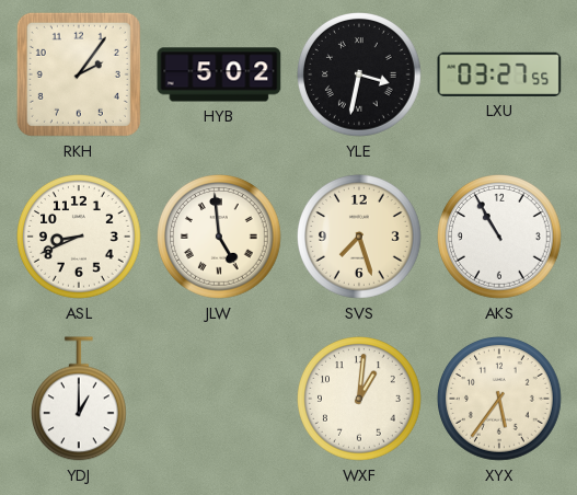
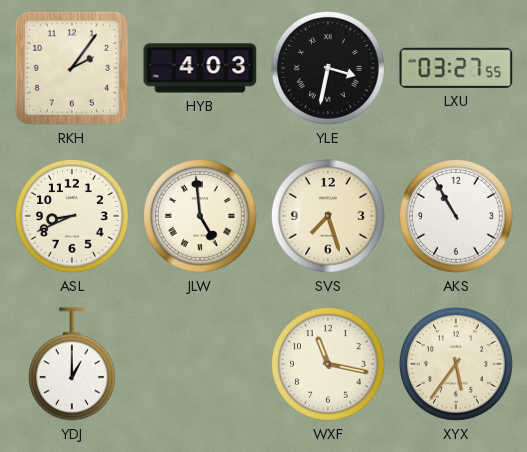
HYB: 5:02 -> 4:03 (200, 68)
WXF: 1:01 -> 11:17 (329, 365)
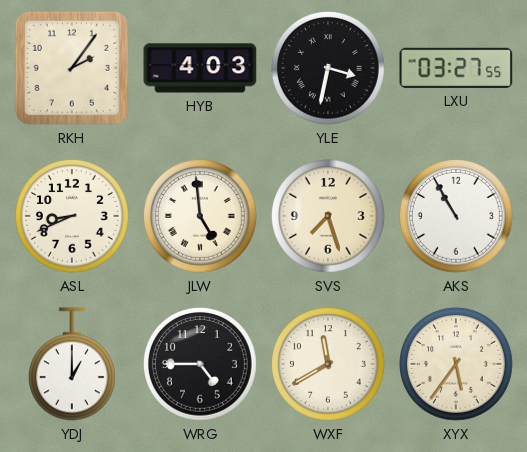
WRG: none -> 4:45 (201, 365)
WXF: 11:17 -> 11:40 (329, 365)
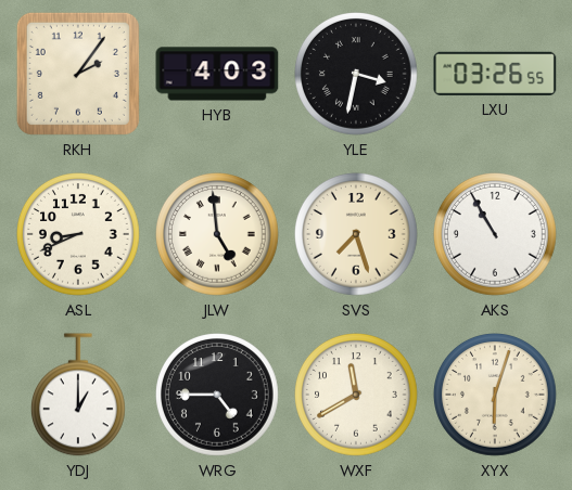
LXU: 03:27 -> 03:26 (495, 74)
XYX: 5:36 -> 6:03 (496, 396)
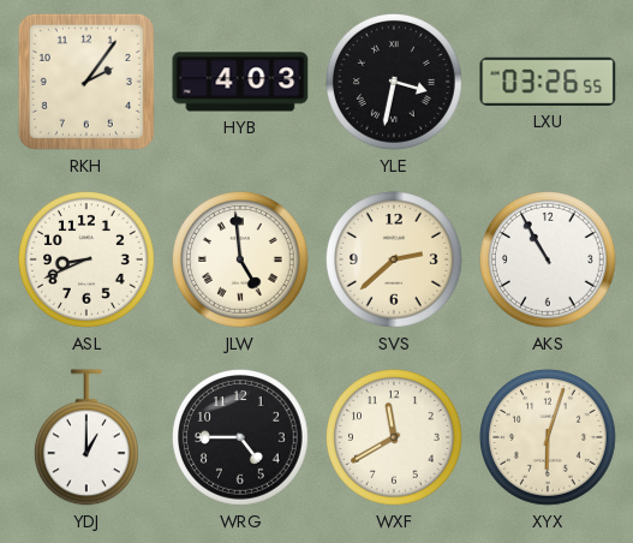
SVS: 7:27 -> 2:38 (395, 261)
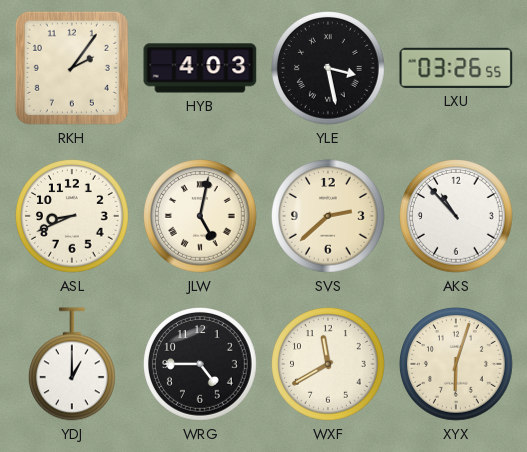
YLE: 3:32 -> 3:28 (329, 69)
JLW: 4:59 -> 5:02 (201, 217)
AKS: 10:55 -> 10:53 (457, 217)
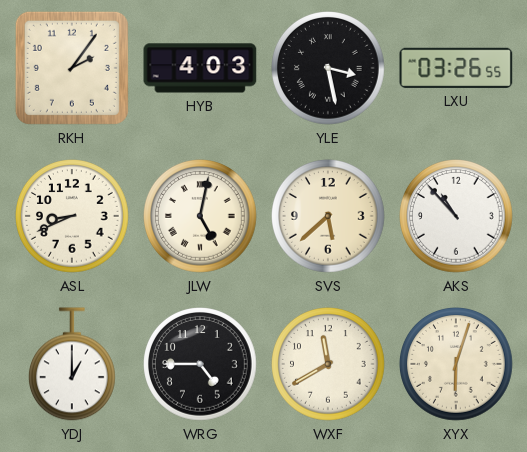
SVS: 2:38 -> 5:38 (329, 217)
